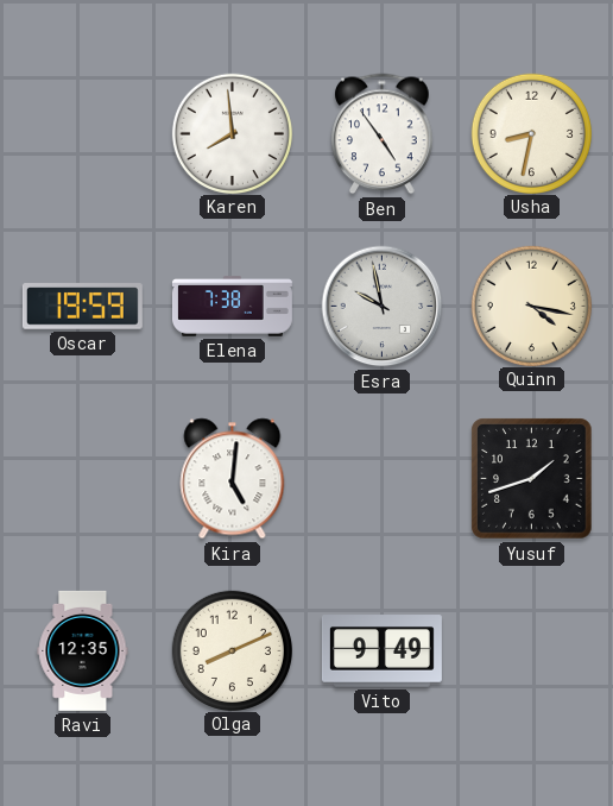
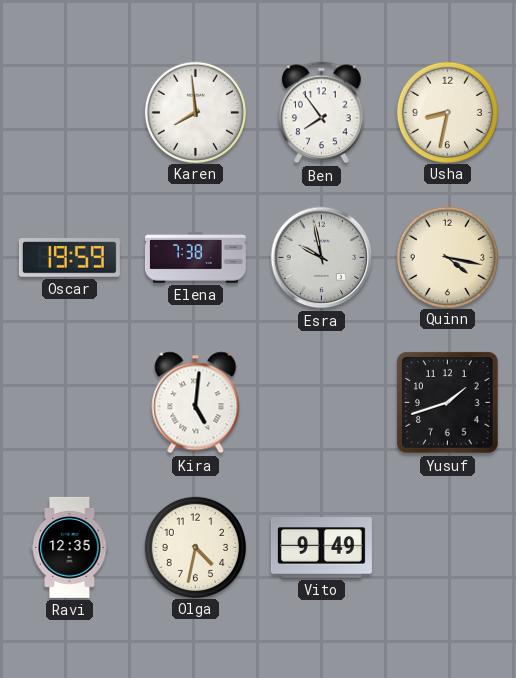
Ben: 4:54 -> 7:54 (322, 113)
Olga: 8:11 -> 4:32 (195, 547)
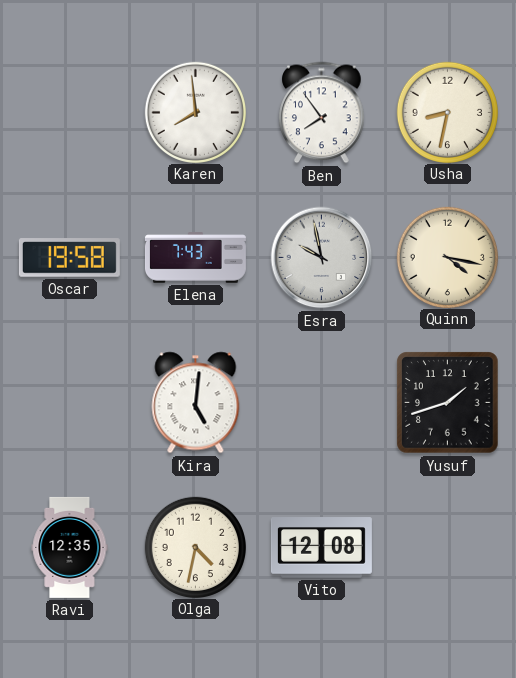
Oscar: 19:59 -> 19:58 (69, 258)
Elena: 7:38 -> 7:43 (195, 258)
Vito: 9:49 -> 12:08 (321, 548)
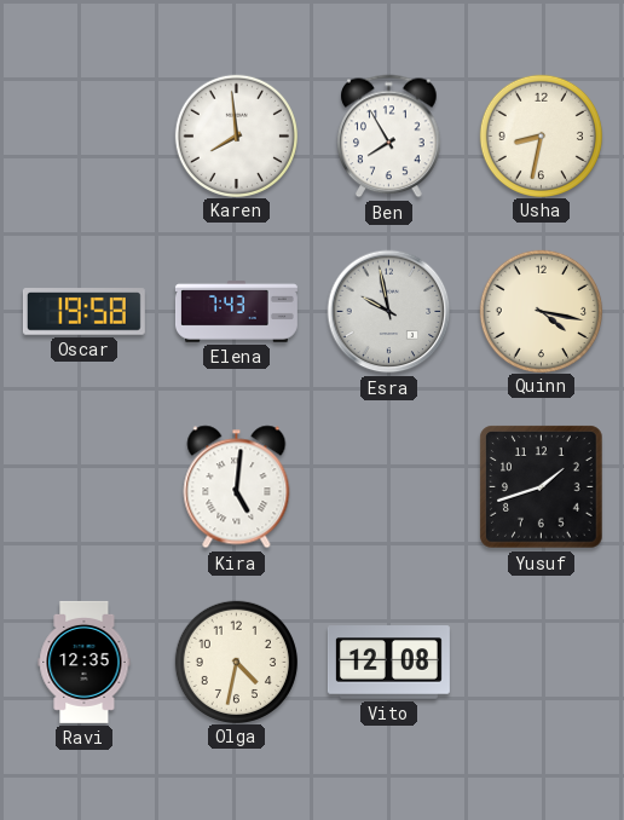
Ben: 7:54 -> 7:55 (389, 137)
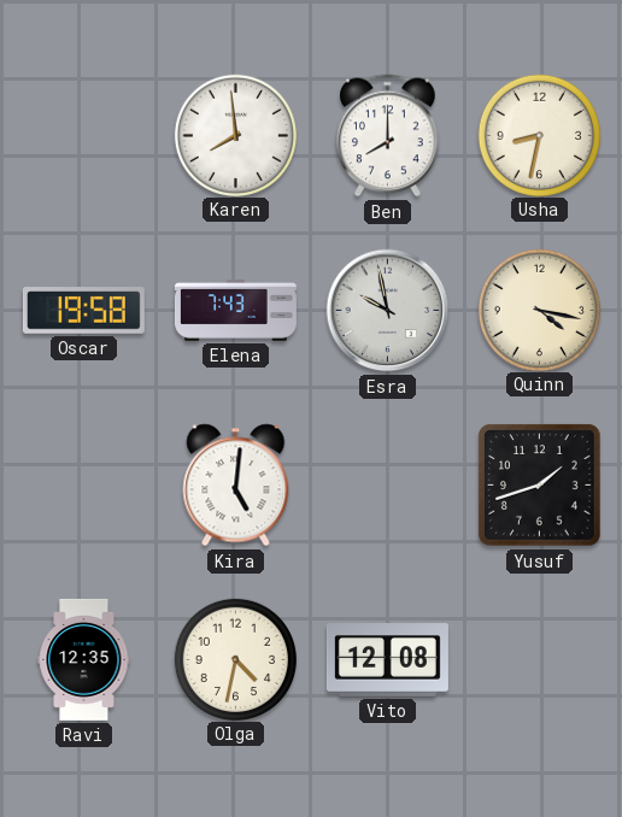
Ben: 7:55 -> 8:00 (388, 136)
